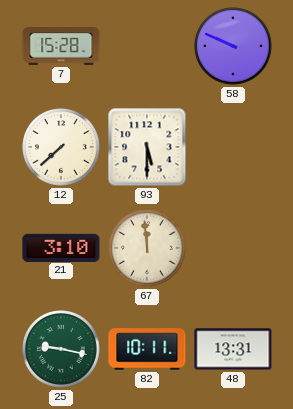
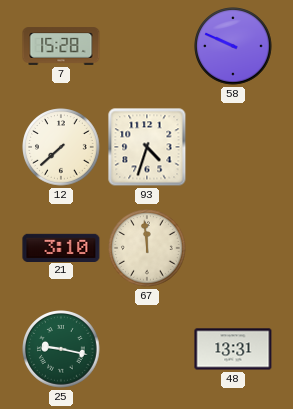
93: 5:30 -> 4:33 (147, 147)
82: 10:11 -> none (147, 349)
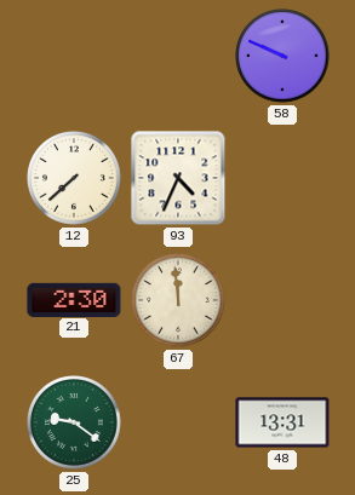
7: 15:28 -> none (61, 46)
93: 4:33 -> 4:34 (178, 178)
21: 3:10 -> 2:30 (74, 299)
25: 9:17 -> 9:21 (74, 422)
